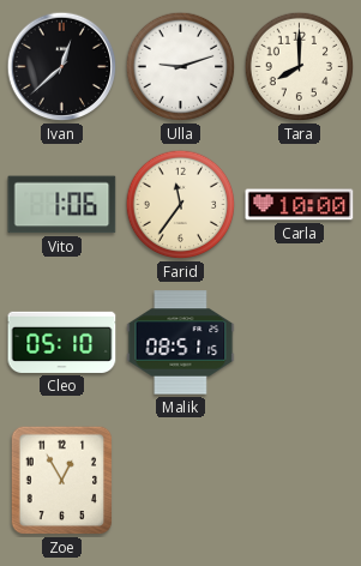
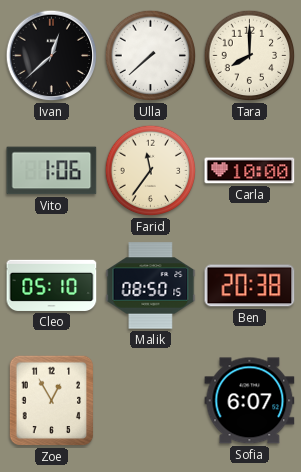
Ulla: 9:12 -> 7:38 (151, 56)
Malik: 08:51 -> 08:50 (151, 286)
Ben: none -> 20:38 (250, 286)
Sofia: none -> 6:07 (250, 401)
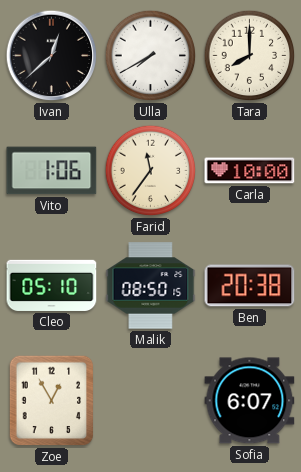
Ulla: 7:38 -> 7:40 (151, 56)
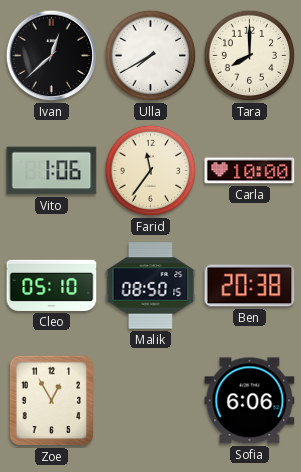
Sofia: 6:07 -> 6:06 (250, 401)
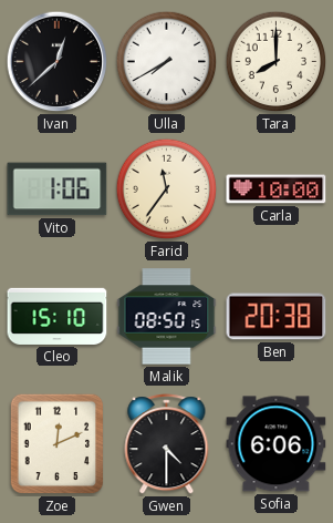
Cleo: 05:10 -> 15:10 (58, 316)
Zoe: 12:55 -> 12:11 (58, 444)
Gwen: none -> 4:30 (167, 444)
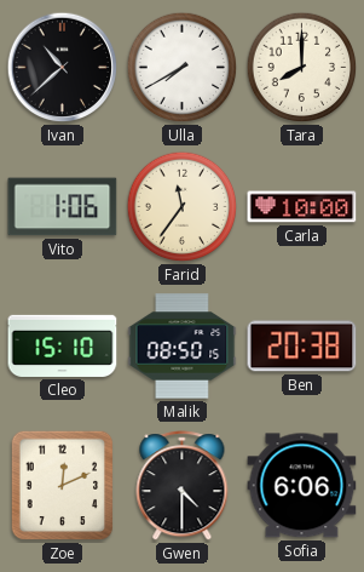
Ivan: 12:38 -> 10:38 (63, 68)
